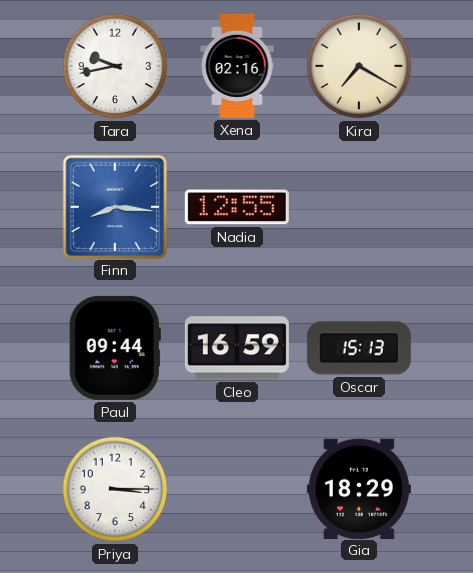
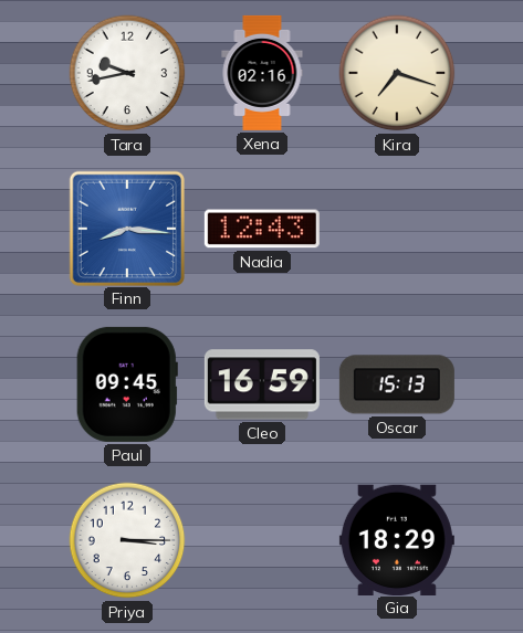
Kira: 7:20 -> 7:18 (397, 73)
Nadia: 12:55 -> 12:43 (262, 229)
Paul: 09:44 -> 09:45 (127, 384)
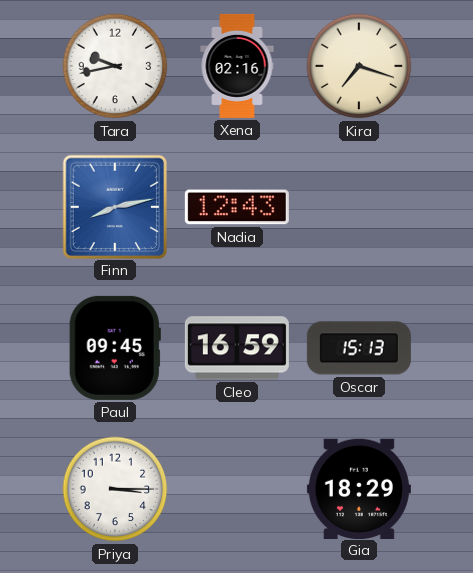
Finn: 8:16 -> 8:13 (114, 206)
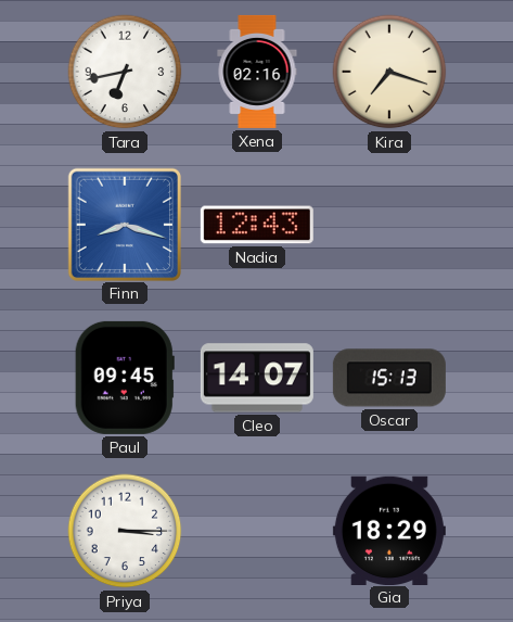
Tara: 9:43 -> 6:43 (125, 72)
Finn: 8:13 -> 8:18 (124, 224)
Cleo: 16:59 -> 14:07 (257, 378)
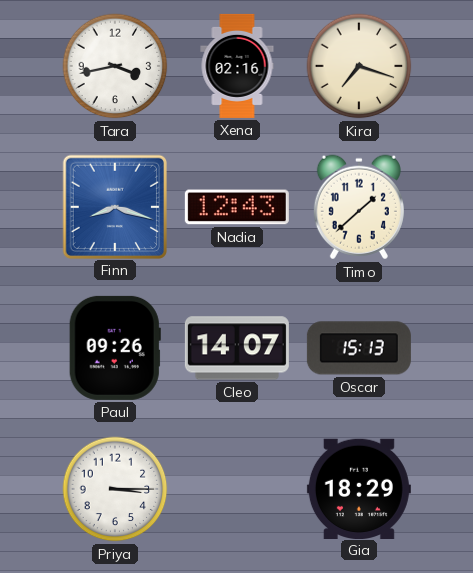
Tara: 6:43 -> 3:43 (115, 66)
Timo: none -> 1:38 (359, 207)
Paul: 09:45 -> 09:26 (115, 348)
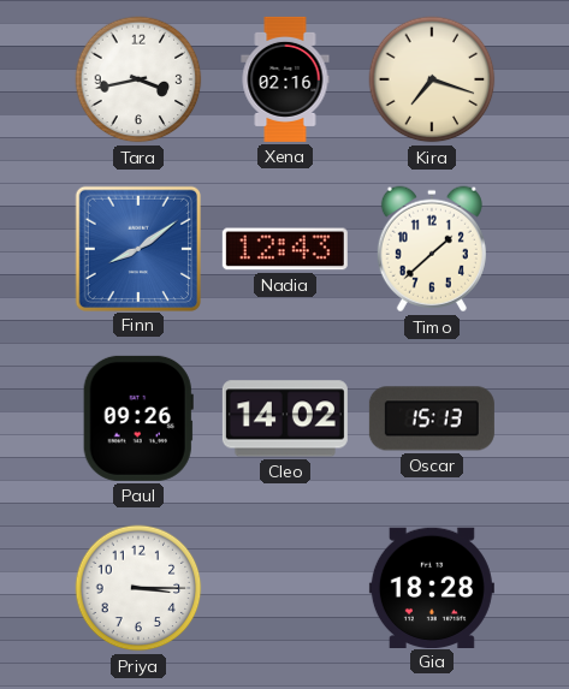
Finn: 8:18 -> 8:09 (137, 248)
Cleo: 14:07 -> 14:02 (285, 418)
Gia: 18:29 -> 18:28 (432, 587)
